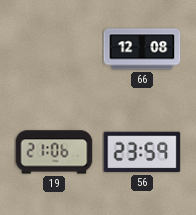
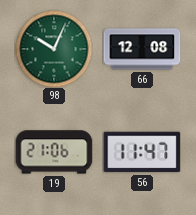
98: none -> 10:04 (54, 49)
56: 23:59 -> 11:47 (142, 152)
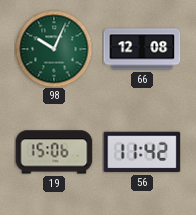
19: 21:06 -> 15:06 (54, 152)
56: 11:47 -> 11:42 (142, 152)
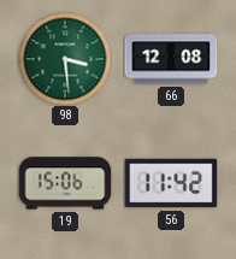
98: 10:04 -> 3:29 (65, 59)
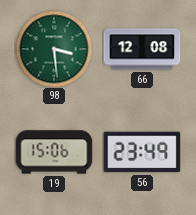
56: 11:42 -> 23:49 (142, 152)
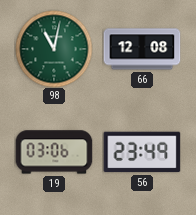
98: 3:29 -> 11:02 (54, 49)
19: 15:06 -> 03:06 (54, 152)
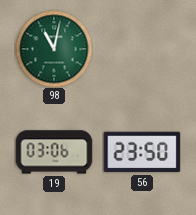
66: 12:08 -> none (142, 49)
56: 23:49 -> 23:50 (142, 152)
